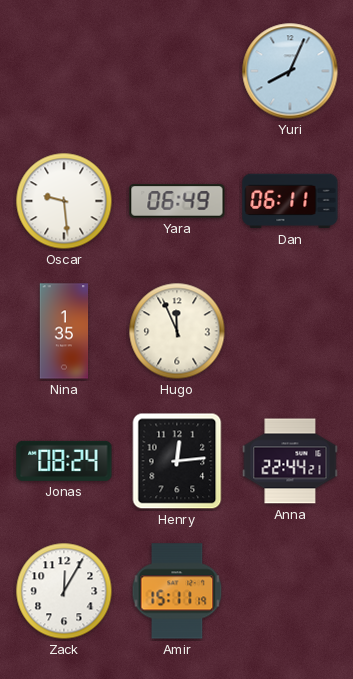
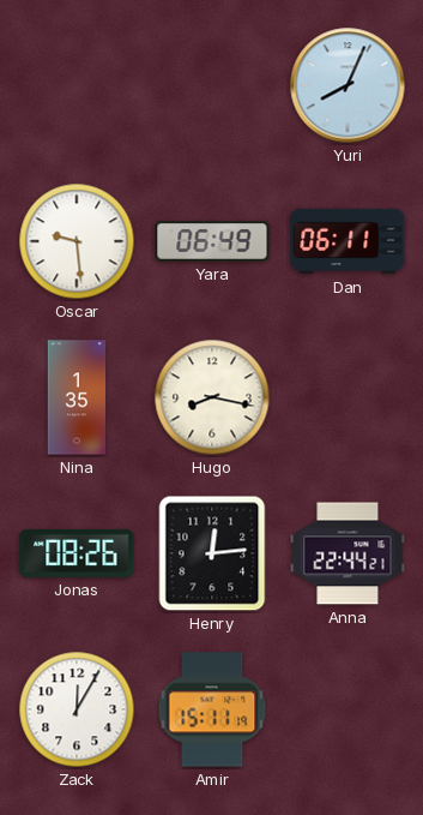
Hugo: 11:56 -> 8:17 (212, 397)
Jonas: 08:24 -> 08:26 (77, 553)
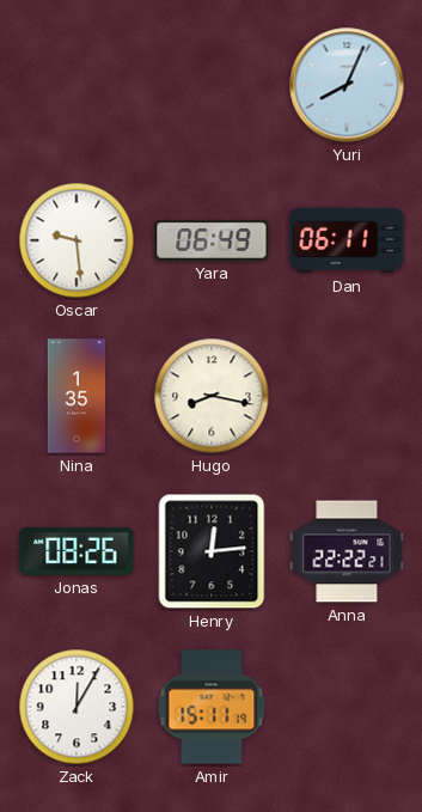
Anna: 22:44 -> 22:22 (347, 551)
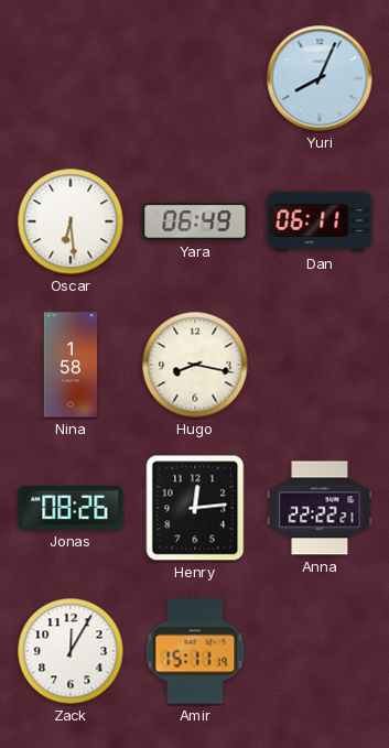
Oscar: 9:29 -> 6:29 (71, 221)
Nina: 1:35 -> 1:58 (71, 365)
